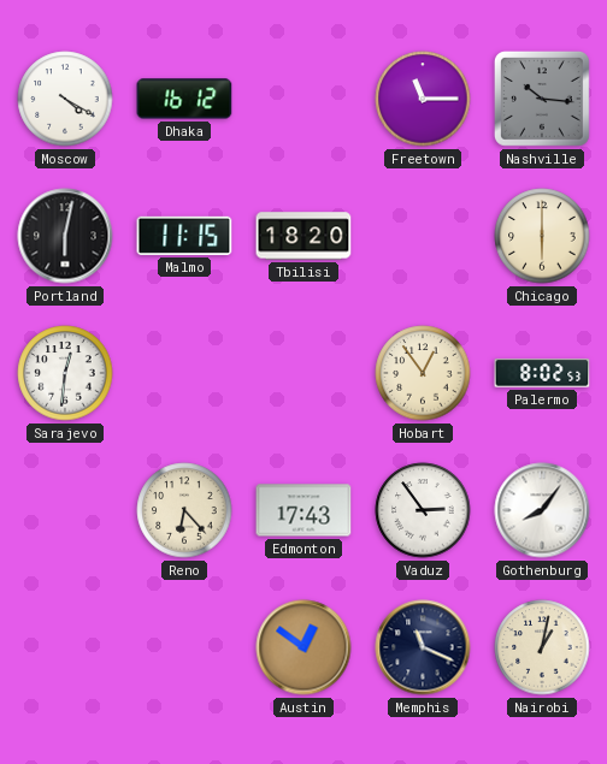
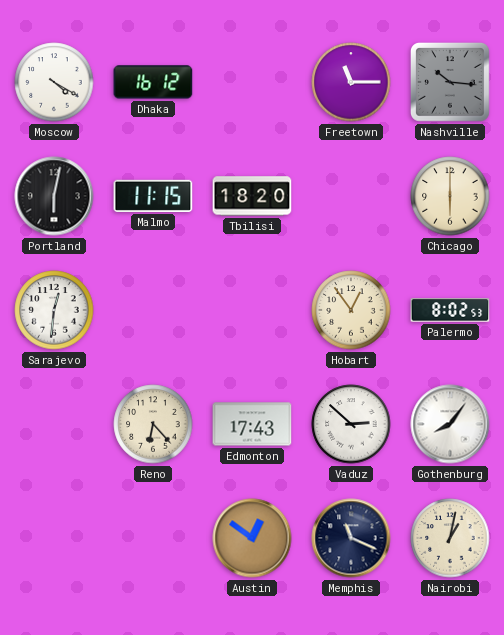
Vaduz: 2:54 -> 2:52 (351, 424)
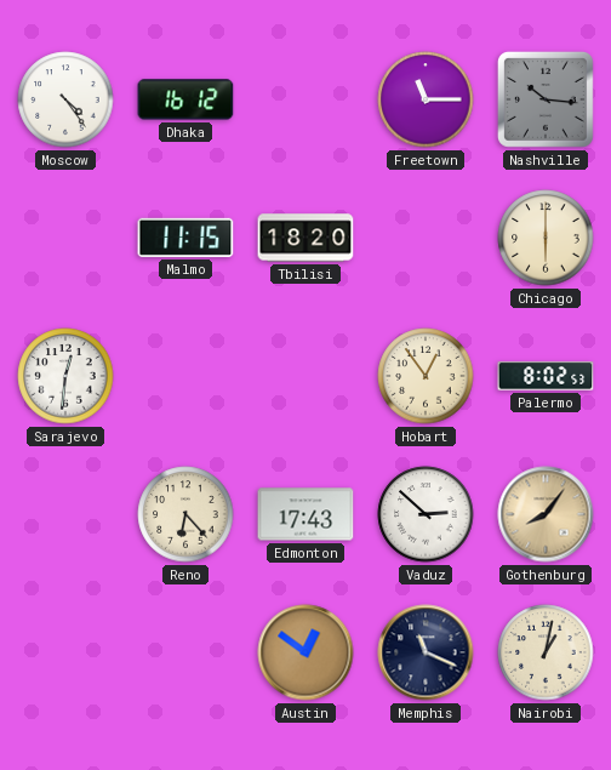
Moscow: 4:20 -> 4:24 (65, 99)
Portland: 6:02 -> none (54, 196)
Gothenburg dial: white -> champagne (546, 514)
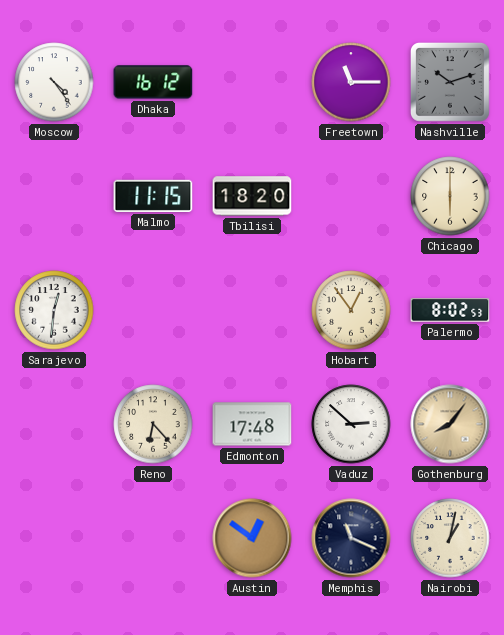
Nashville: 10:16 -> 10:12 (450, 82)
Edmonton: 17:43 -> 17:48 (252, 424)
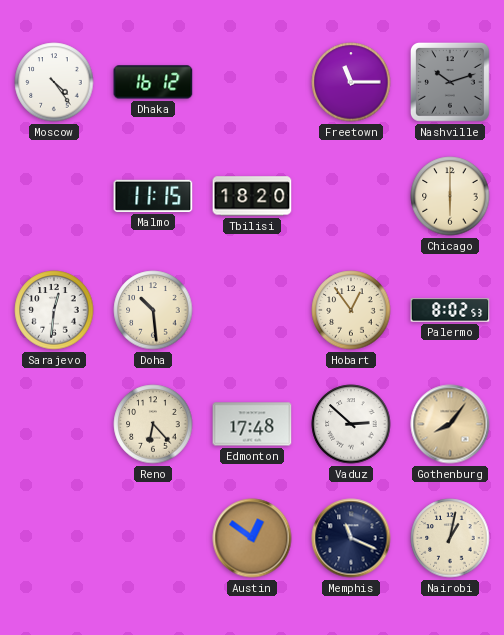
Doha: none -> 10:29 (153, 310)
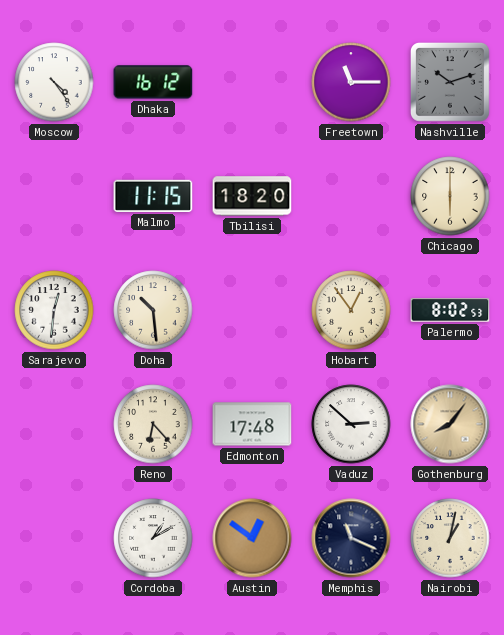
Cordoba: none -> 1:10 (153, 538)
